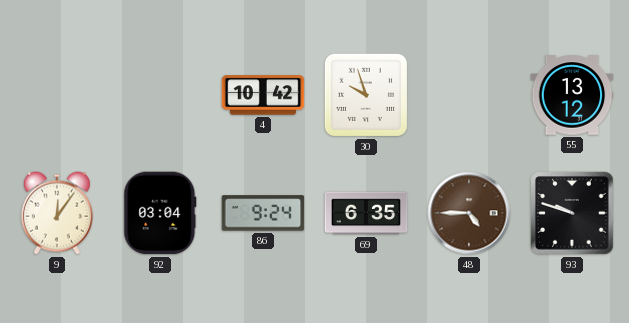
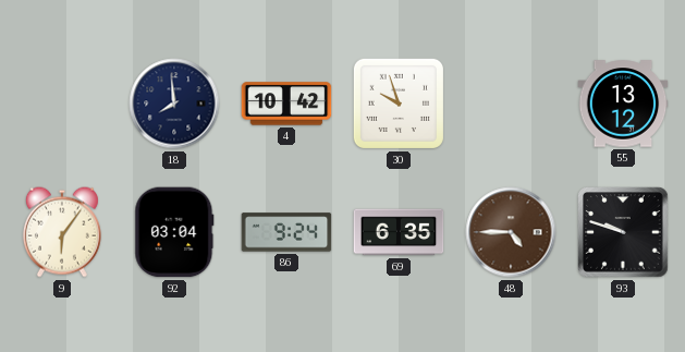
18: none -> 7:59 (174, 104)
9: 12:06 -> 6:06 (62, 232)
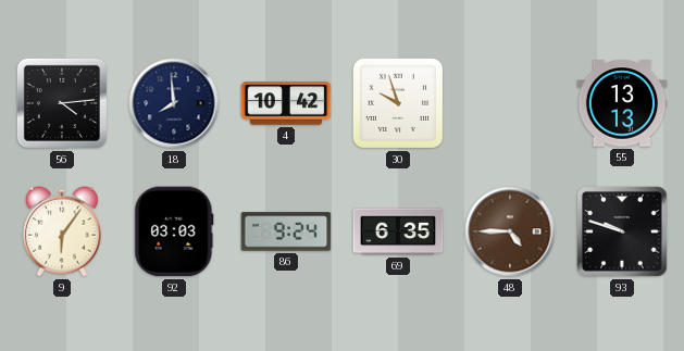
56: none -> 4:14 (62, 103)
55: 13:12 -> 13:13 (622, 103)
92: 03:04 -> 03:03 (174, 231)
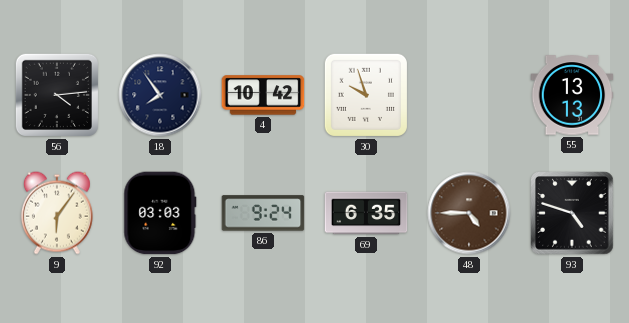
18: 7:59 -> 7:54 (160, 95)
93: 9:48 -> 4:48 (572, 213)
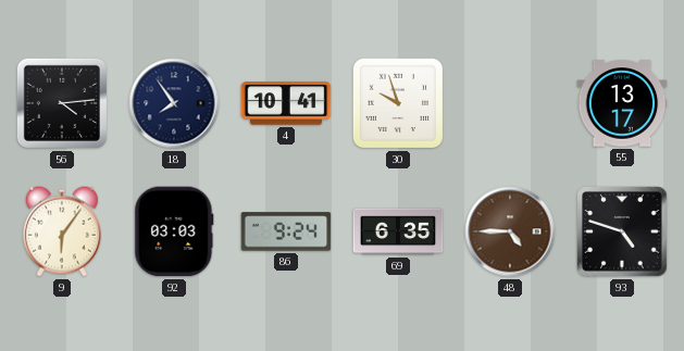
4: 10:42 -> 10:41 (286, 103)
55: 13:13 -> 13:17 (622, 103)
